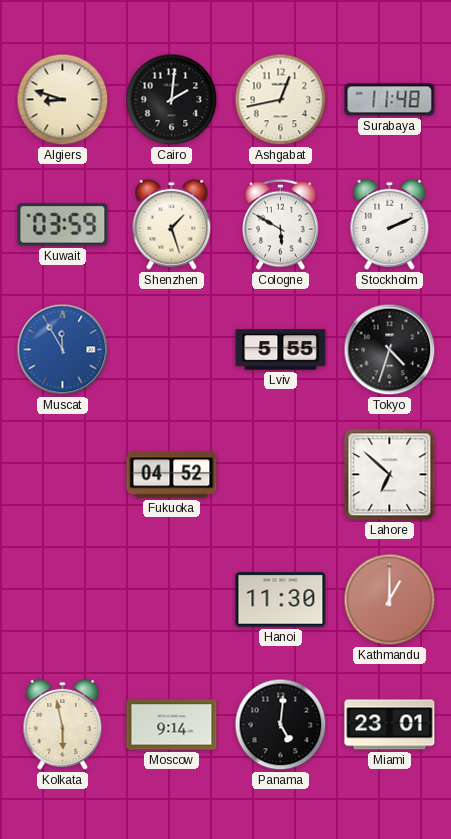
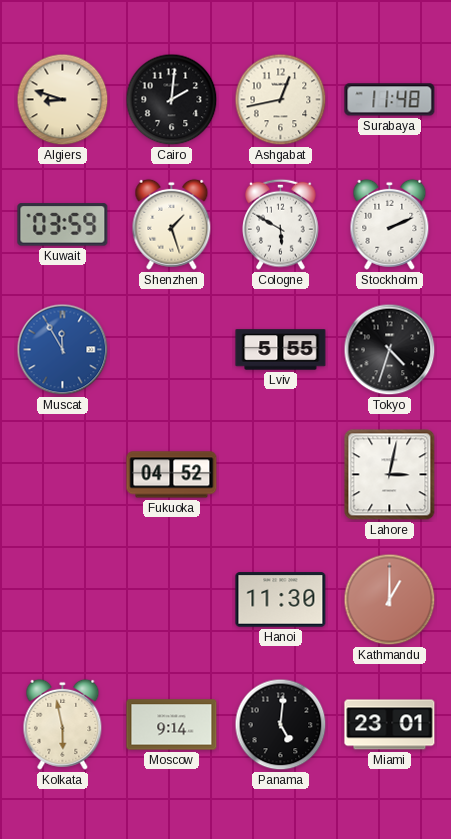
Lahore: 6:52 -> 3:02 (390, 475)
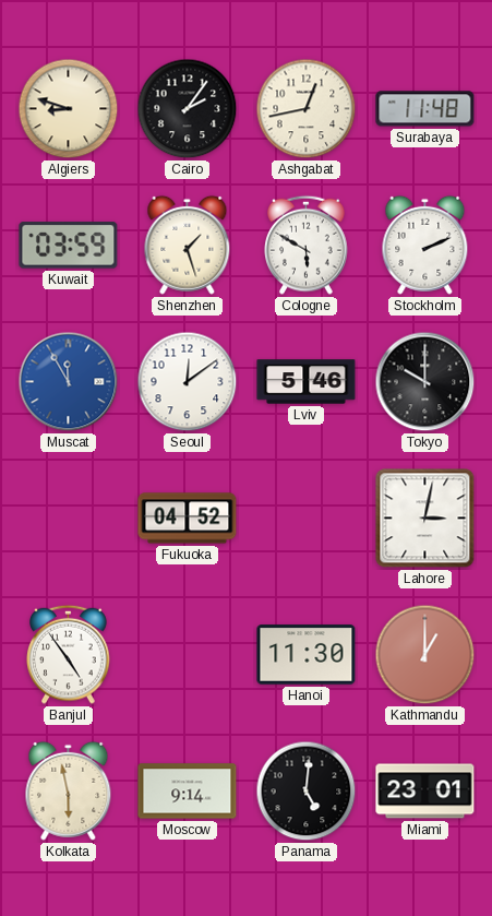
Cairo: 2:01 -> 2:06 (188, 109)
Seoul: none -> 12:09 (188, 382)
Lviv: 5:55 -> 5:46 (307, 382)
Tokyo: 4:33 -> 10:00 (425, 382)
Banjul: none -> 4:54 (69, 654)
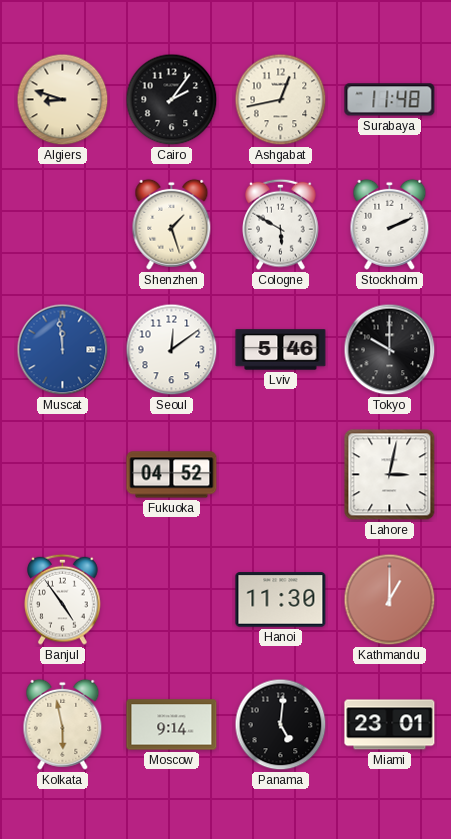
Kuwait: 03:59 -> none (69, 246)
Muscat: 11:55 -> 11:59 (63, 350)
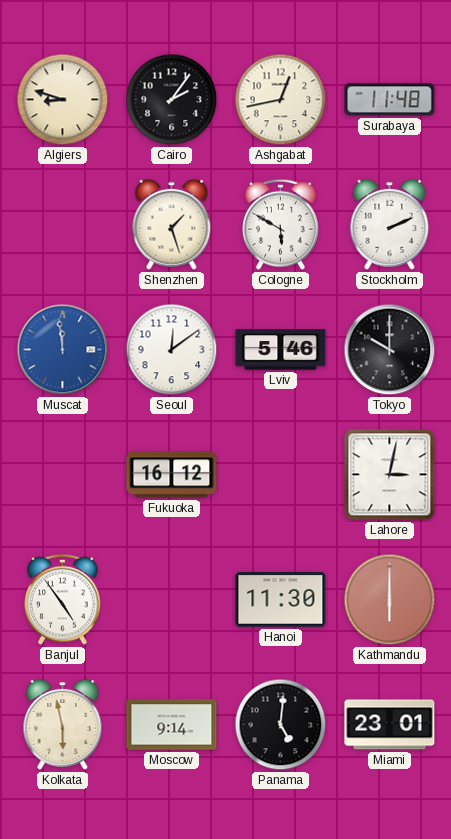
Fukuoka: 04:52 -> 16:12 (172, 475)
Kathmandu: 1:00 -> 6:00 (390, 600)
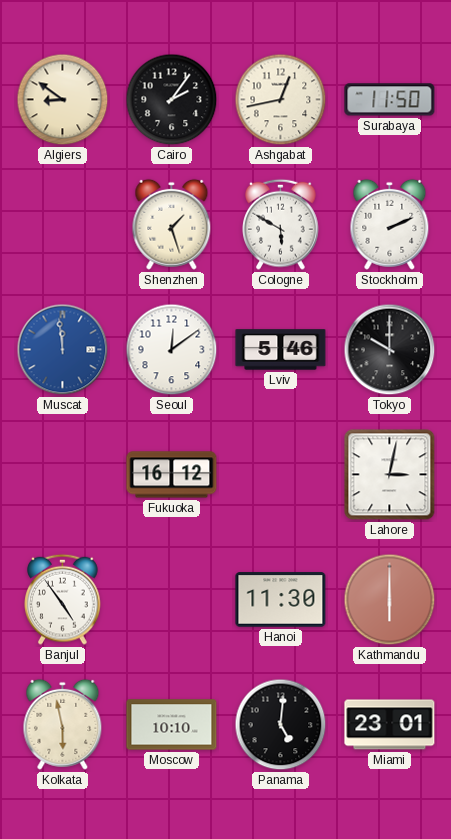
Algiers: 8:48 -> 8:51 (63, 100)
Surabaya: 11:48 -> 11:50 (390, 100)
Moscow: 9:14 -> 10:10 (172, 725)
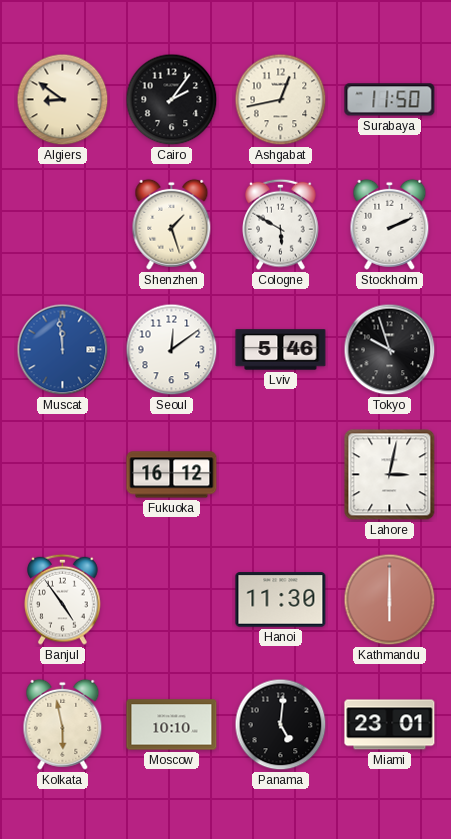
Tokyo: 10:00 -> 9:57 (390, 350)
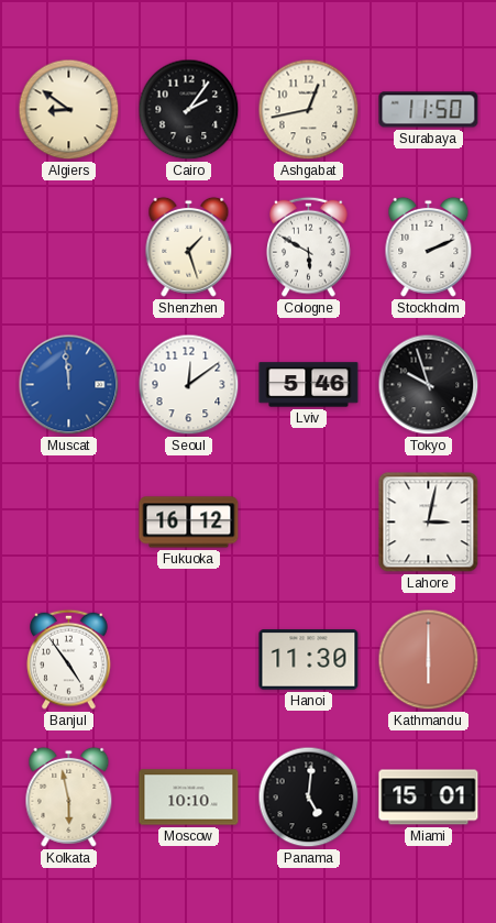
Miami: 23:01 -> 15:01 (429, 798)
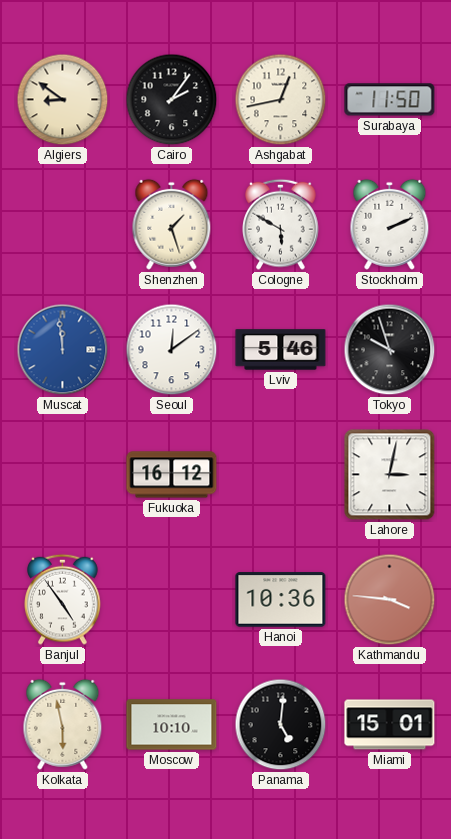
Hanoi: 11:30 -> 10:36 (281, 600)
Kathmandu: 6:00 -> 3:46 (390, 600)
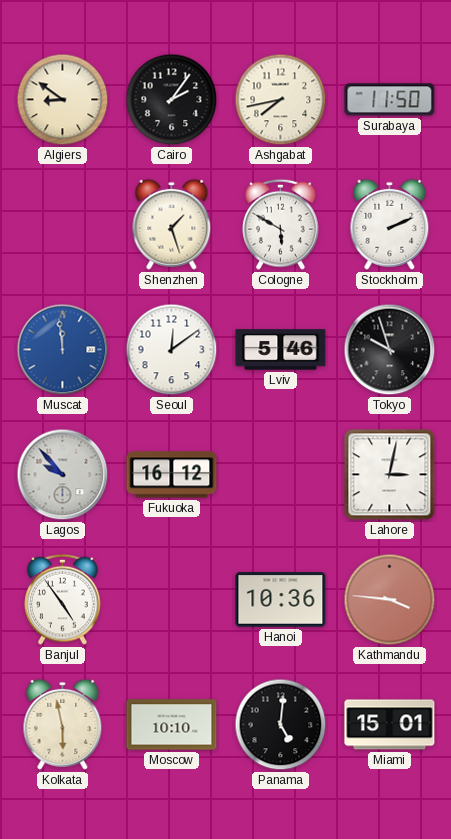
Ashgabat: 12:43 -> 7:43 (281, 100)
Lagos: none -> 9:53 (63, 475)
